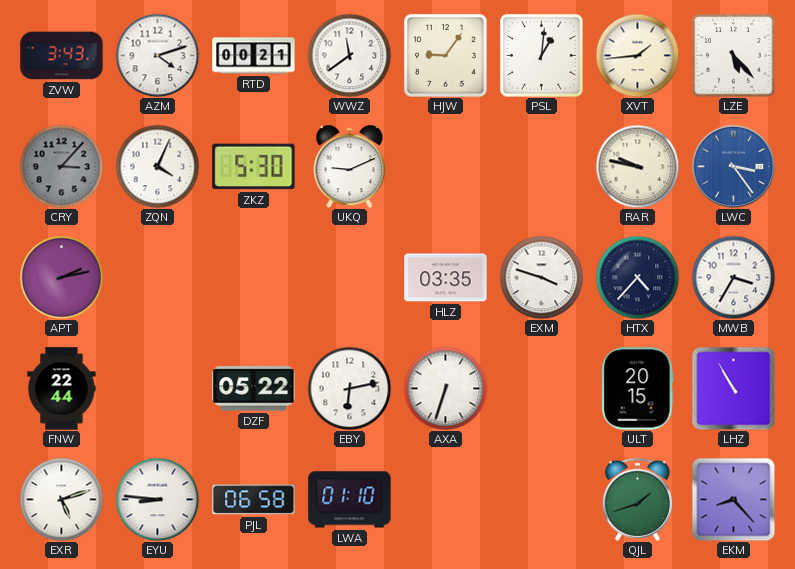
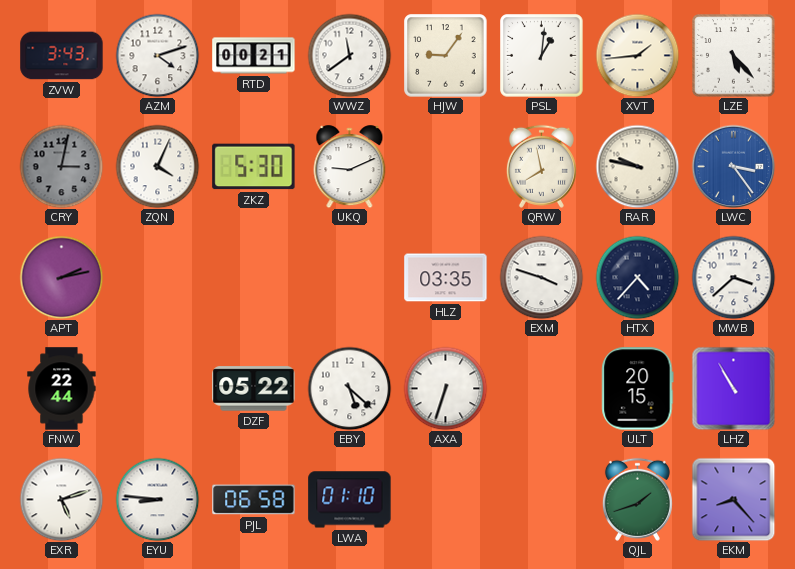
CRY: 3:07 -> 3:02 (61, 166)
QRW: none -> 7:58 (541, 166)
MWB: 3:35 -> 3:38 (733, 277)
EBY: 6:13 -> 5:22 (349, 388)
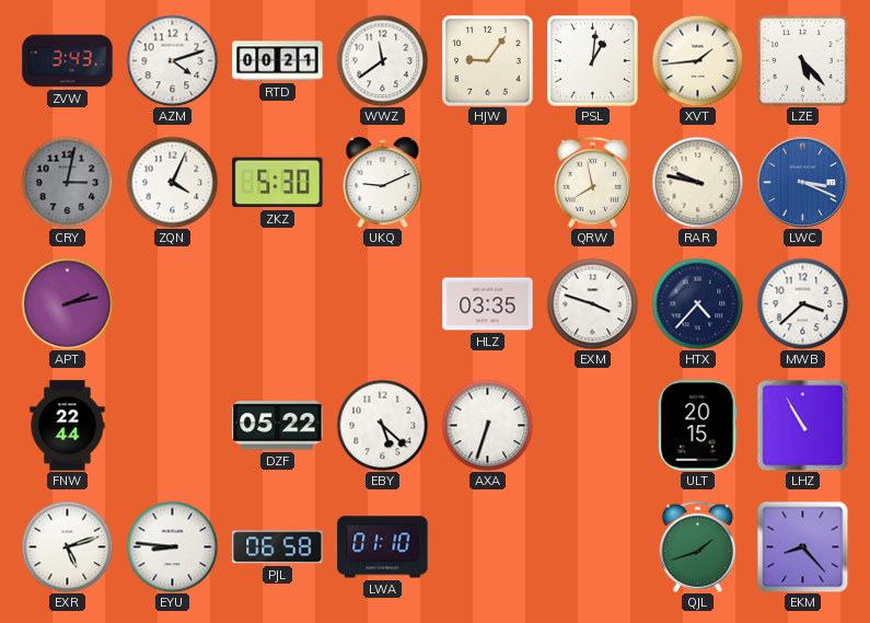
LWC: 3:24 -> 3:19 (802, 182)
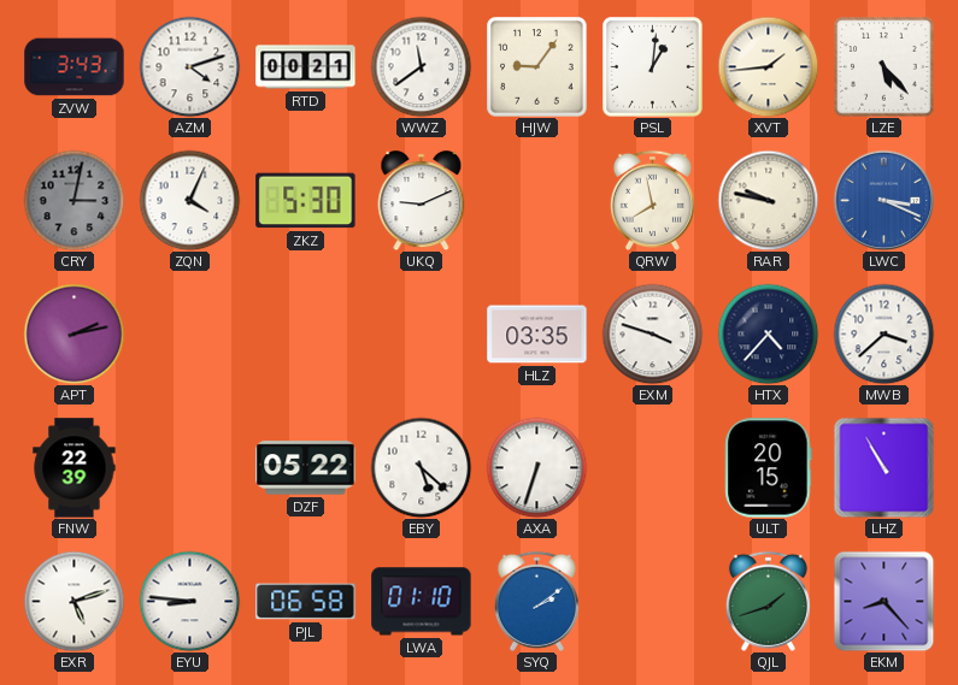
FNW: 22:44 -> 22:39 (75, 468)
SYQ: none -> 2:09 (536, 601)
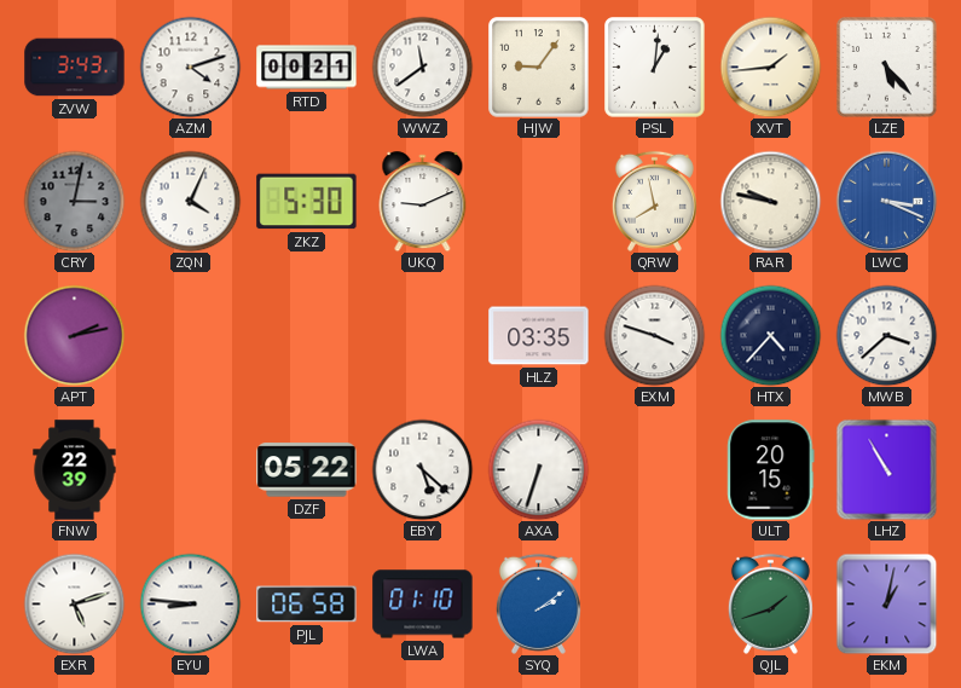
EKM: 8:23 -> 1:02 (886, 603)
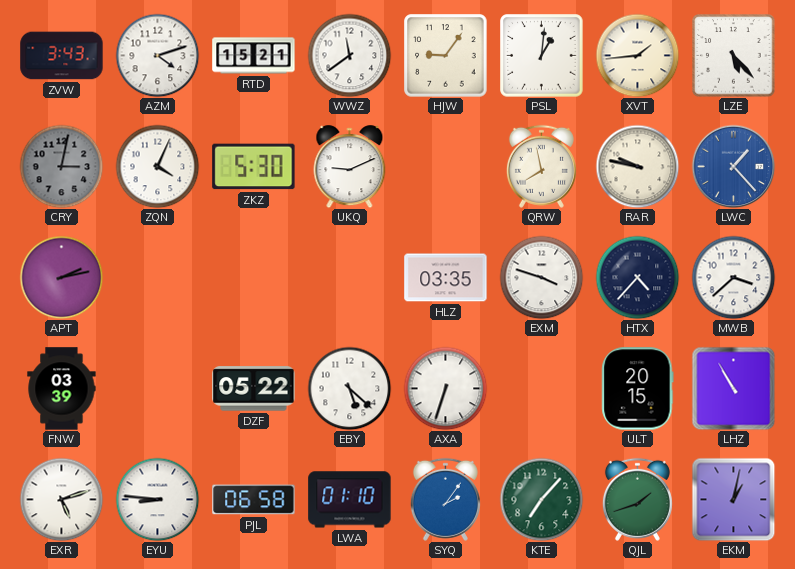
RTD: 00:21 -> 15:21 (254, 56)
LWC: 3:19 -> 1:23 (733, 166)
FNW: 22:39 -> 03:39 (62, 389)
SYQ: 2:09 -> 2:06 (445, 499)
KTE: none -> 7:07 (541, 499)
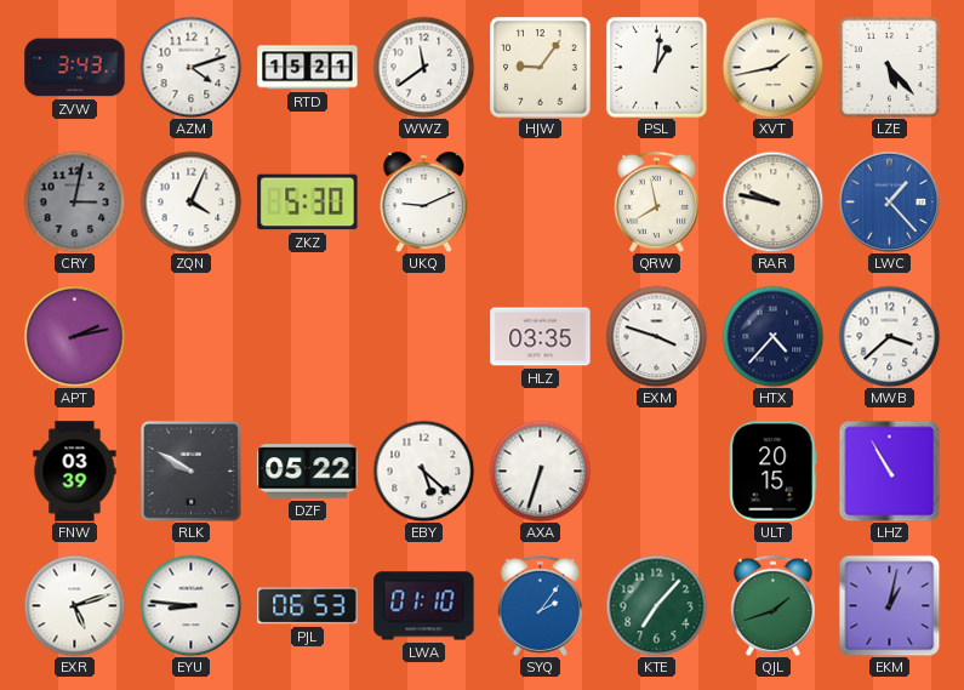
XVT: 1:44 -> 1:43 (772, 67)
RLK: none -> 9:50 (190, 471)
PJL: 06:58 -> 06:53 (308, 606)
